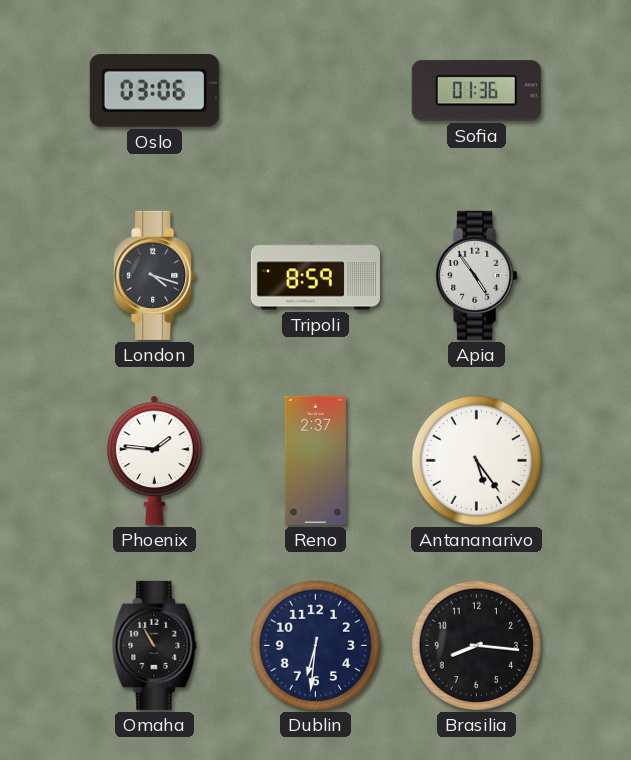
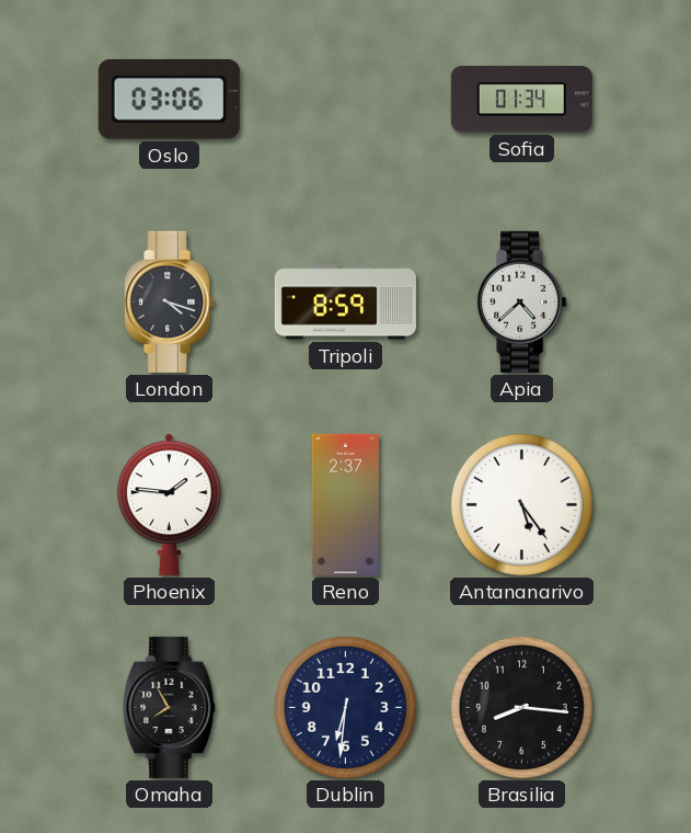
Sofia: 01:36 -> 01:34 (521, 100)
Apia: 4:54 -> 4:38 (522, 301)
Omaha: 10:55 -> 7:55 (170, 707)
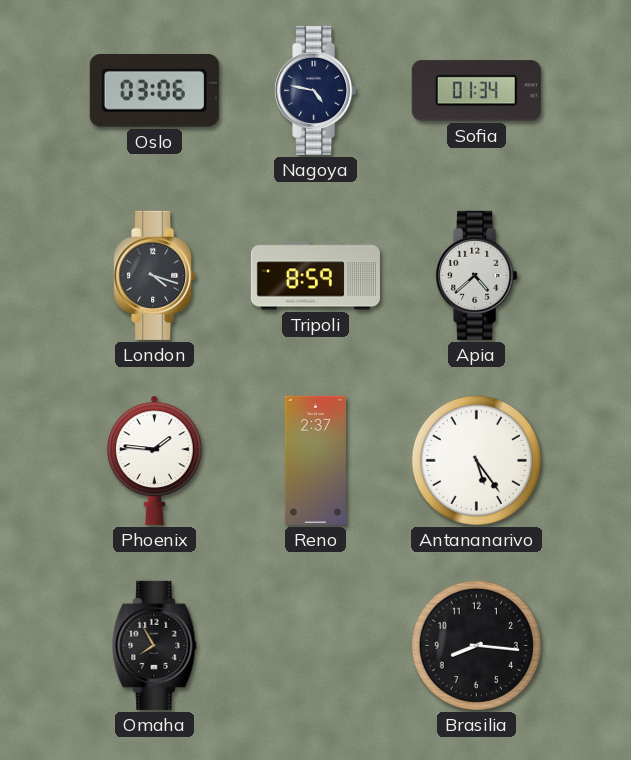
Nagoya: none -> 4:47 (316, 90)
Dublin: 6:31 -> none (345, 707)
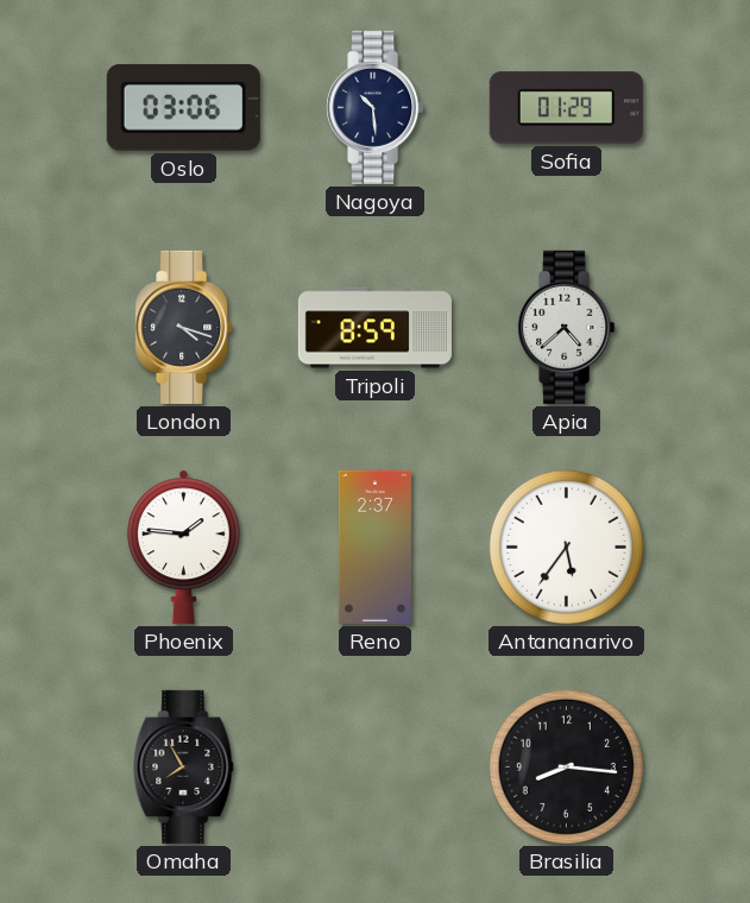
Nagoya: 4:47 -> 10:29 (376, 107)
Sofia: 01:34 -> 01:29 (566, 108)
Antananarivo: 5:24 -> 5:36 (566, 547)
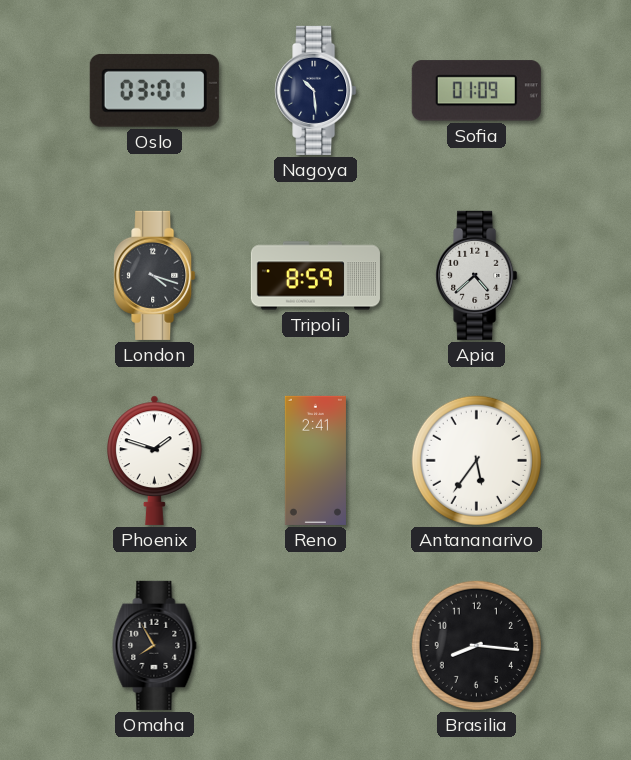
Oslo: 03:06 -> 03:01 (154, 90)
Sofia: 01:29 -> 01:09 (476, 91)
Phoenix: 1:46 -> 1:48 (155, 460)
Reno: 2:37 -> 2:41 (315, 460)
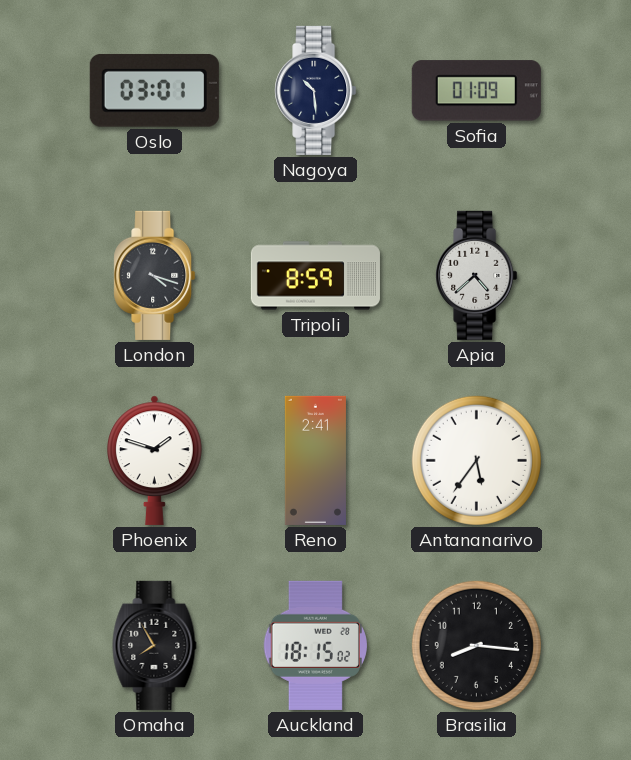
Auckland: none -> 18:15 (315, 645)
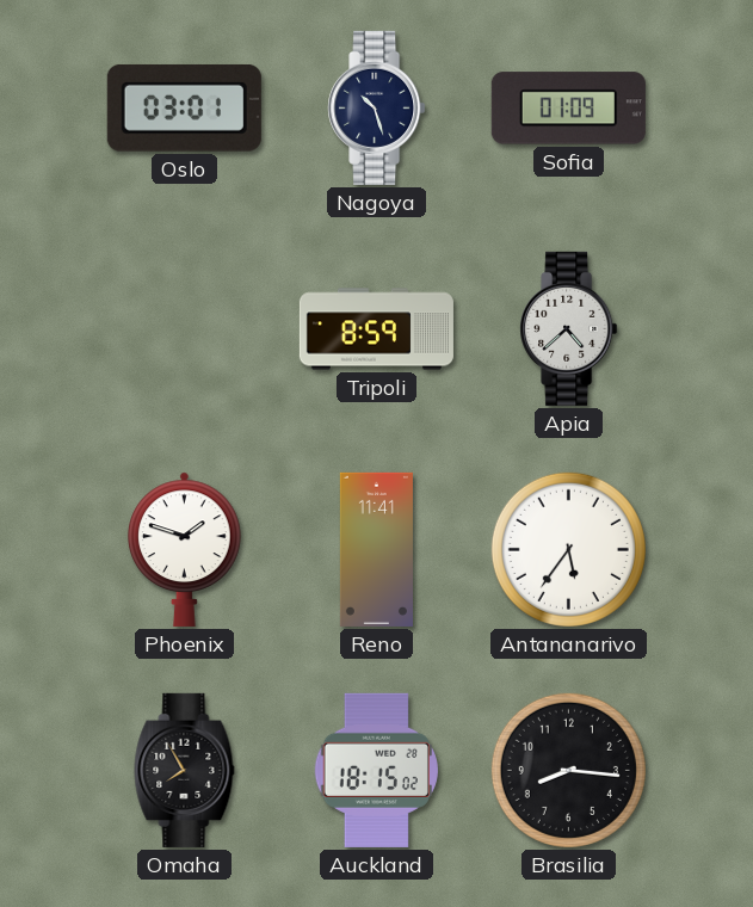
Nagoya: 10:29 -> 10:27 (377, 107)
London: 4:18 -> none (155, 275)
Reno: 2:41 -> 11:41 (376, 549)
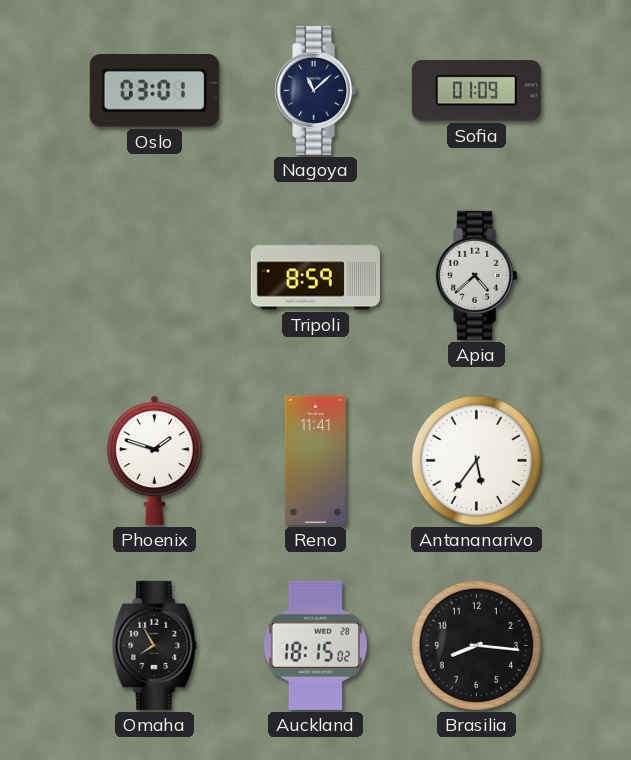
Nagoya: 10:27 -> 11:08 (316, 90)
